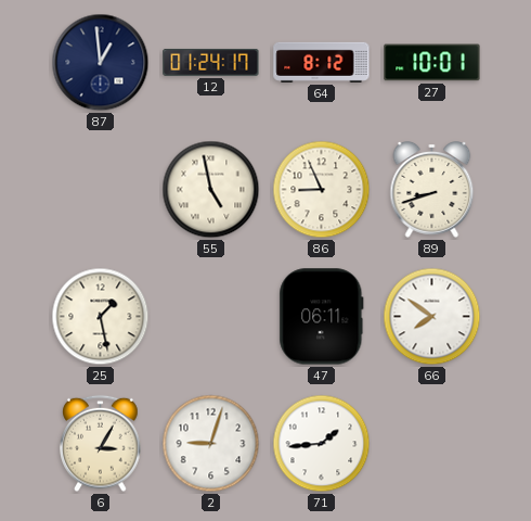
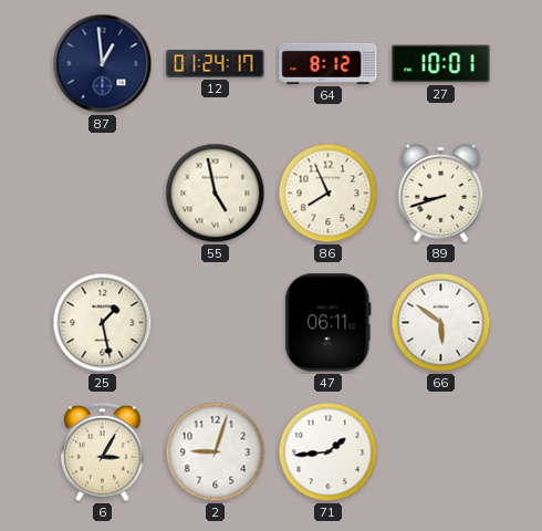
86: 8:56 -> 7:56 (329, 194)
66: 7:51 -> 5:51 (441, 323)
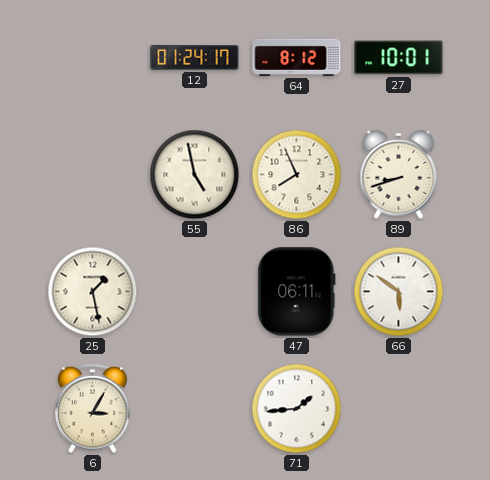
87: 12:59 -> none (103, 64)
2: 9:03 -> none (216, 452)
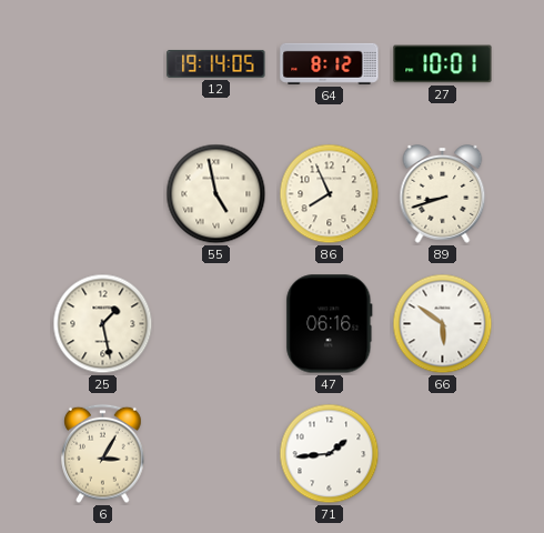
12: 01:24 -> 19:14 (216, 63)
47: 06:11 -> 06:16 (330, 324)
